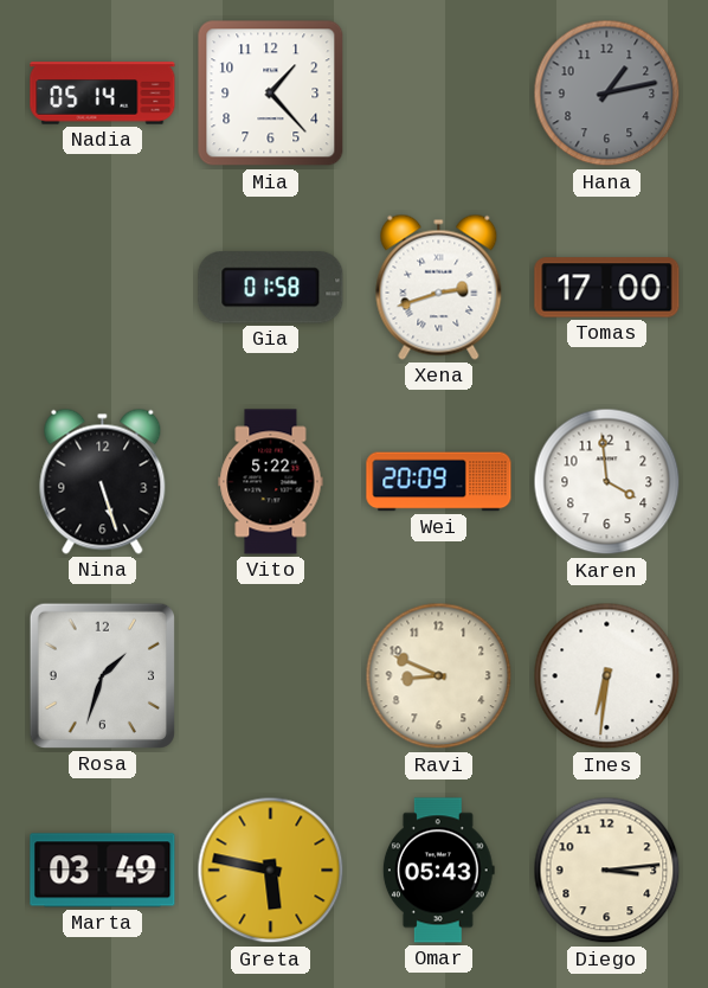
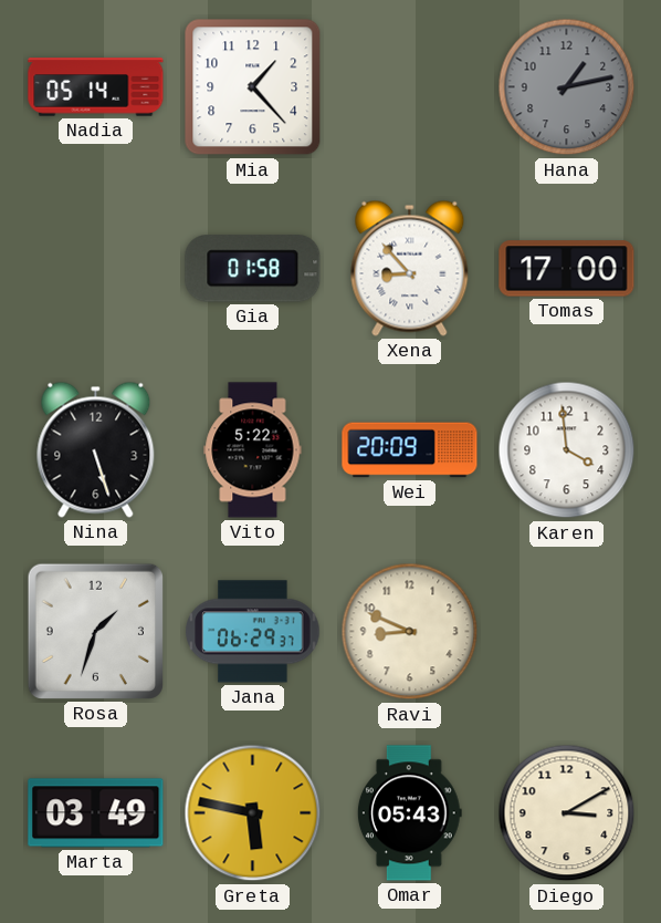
Xena: 2:42 -> 8:53 (410, 268)
Jana: none -> 06:29 (253, 632)
Ines: 6:31 -> none (607, 676)
Diego: 3:14 -> 3:10 (567, 813)
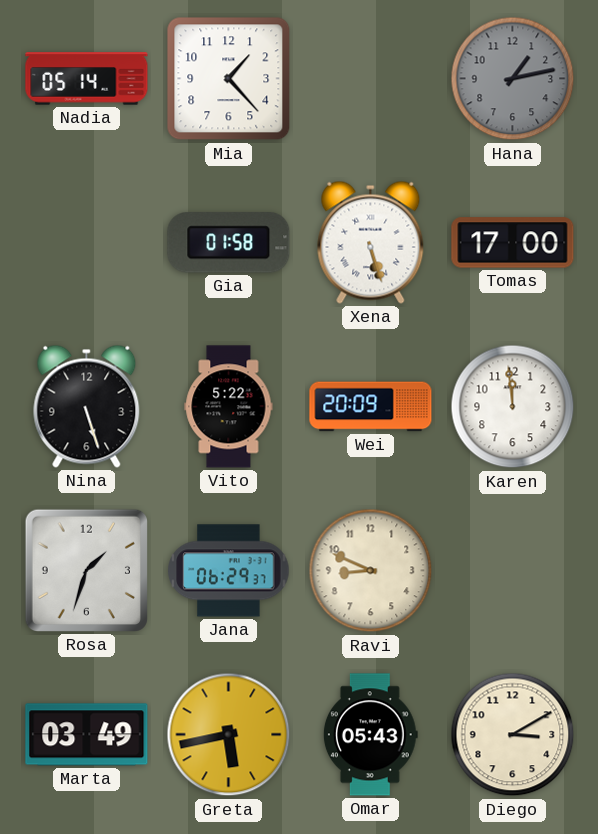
Xena: 8:53 -> 5:27 (371, 242)
Karen: 3:59 -> 11:59 (513, 407)
Greta: 5:47 -> 5:43 (229, 735)
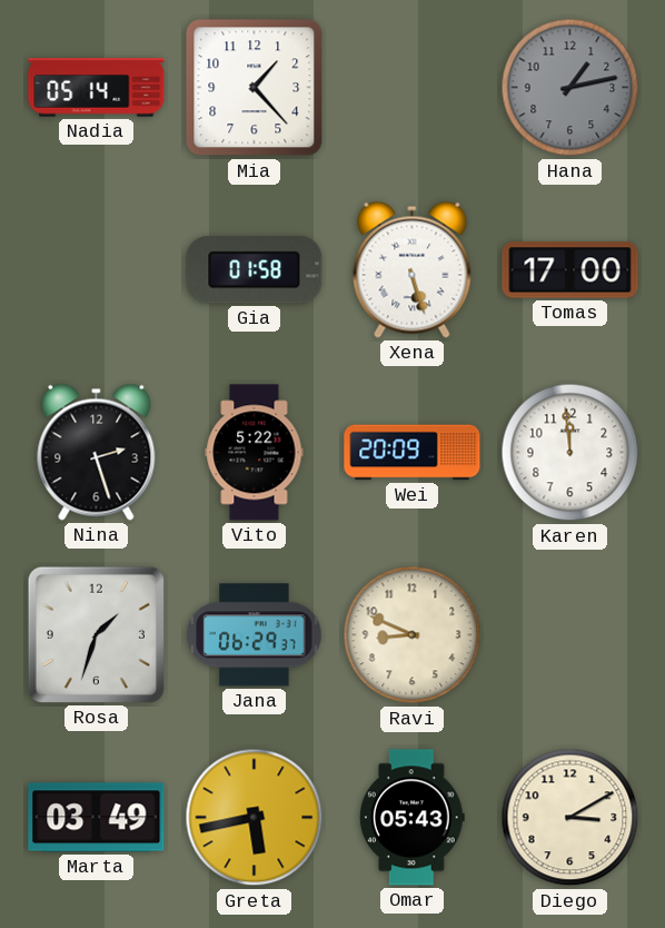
Nina: 5:27 -> 2:27 (97, 452)
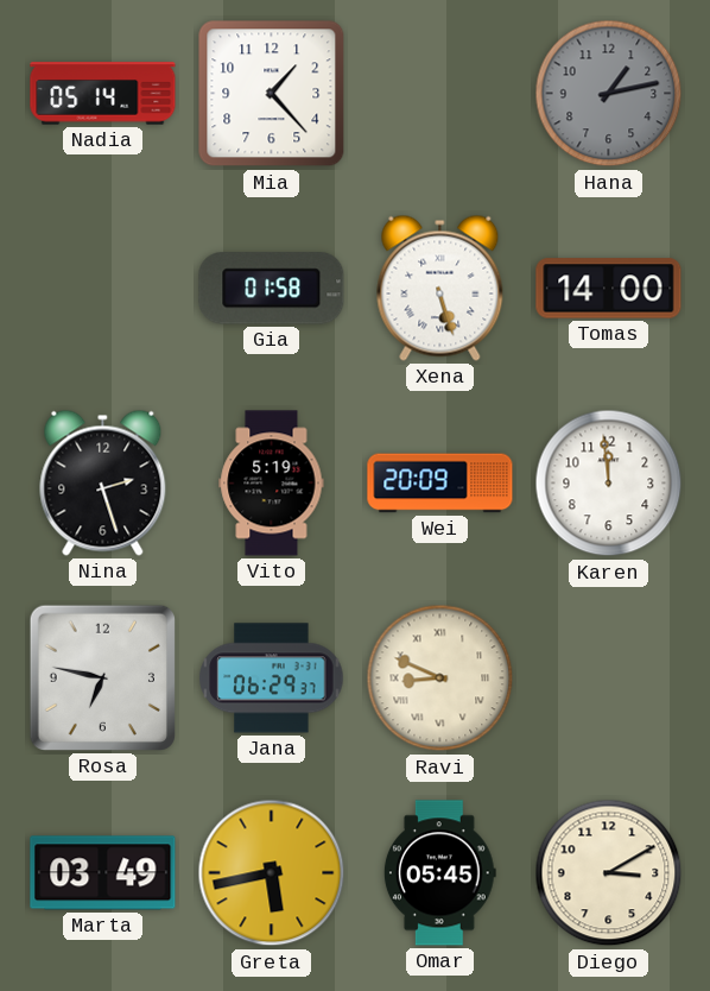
Tomas: 17:00 -> 14:00 (609, 289)
Vito: 5:22 -> 5:19 (272, 484)
Rosa: 1:33 -> 6:47 (102, 677)
Ravi numerals: Arabic -> Roman (440, 678)
Omar: 05:43 -> 05:45 (439, 873)
